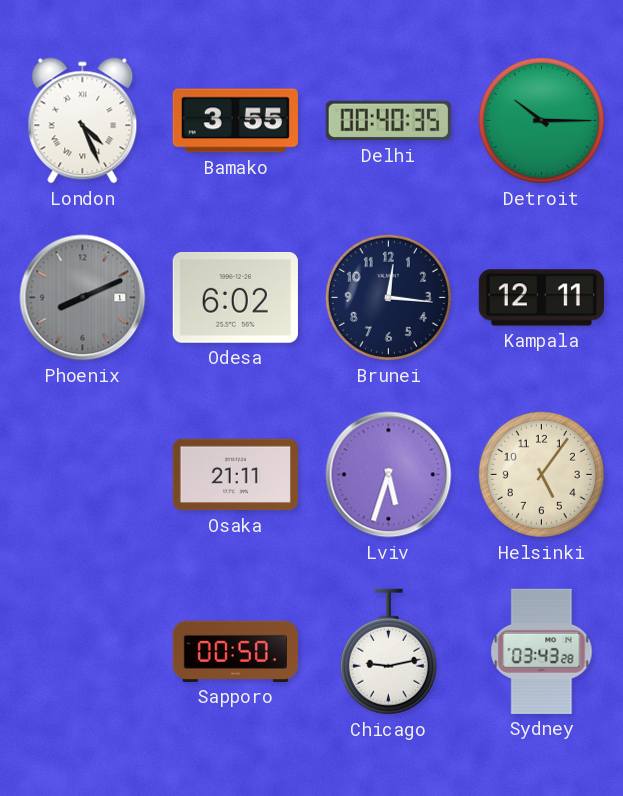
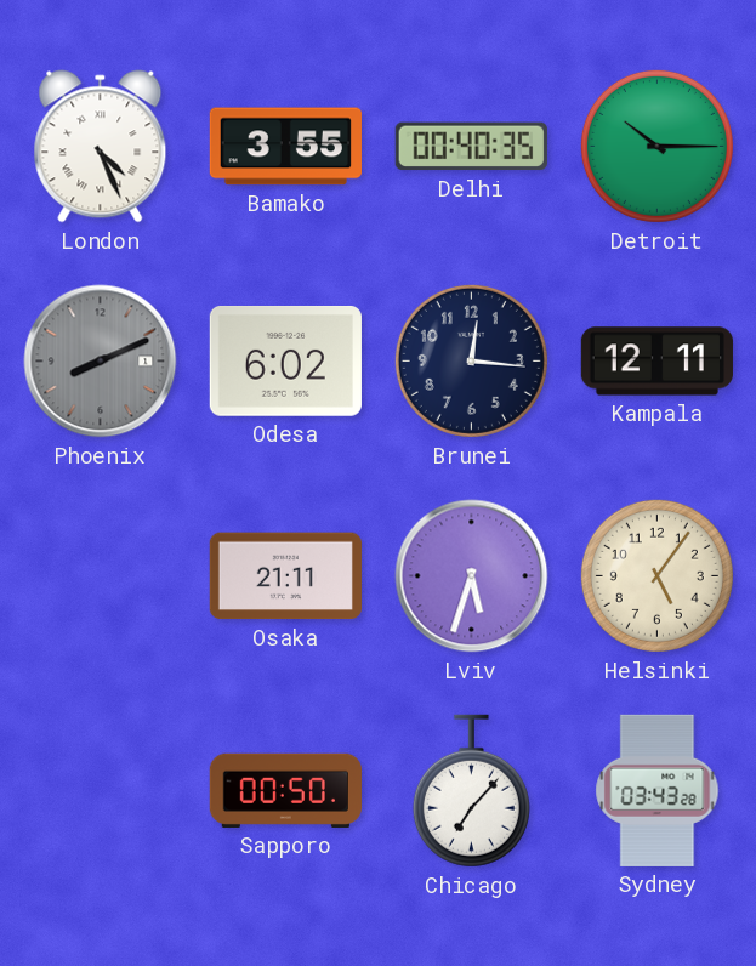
Chicago: 9:13 -> 7:07 (471, 791)
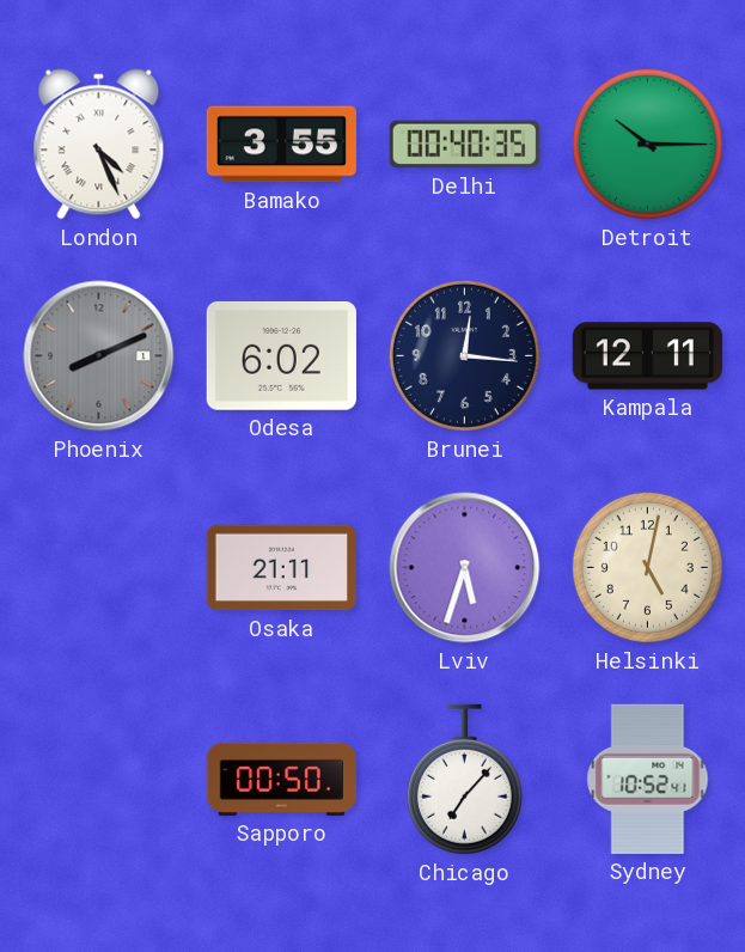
Helsinki: 5:06 -> 5:02 (647, 567)
Sydney: 03:43 -> 10:52 (648, 779)
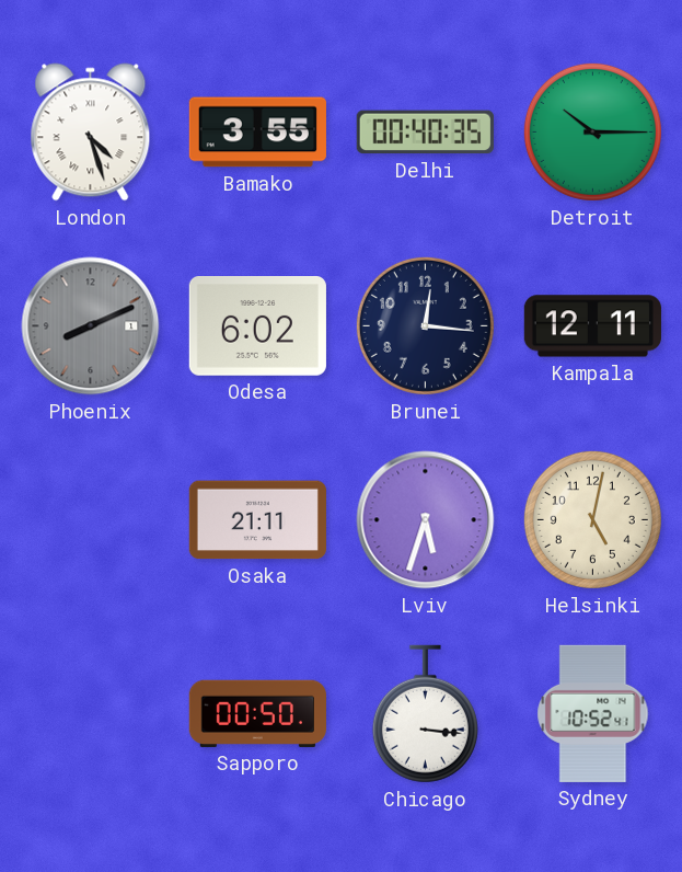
London: 4:26 -> 4:27 (91, 133)
Chicago: 7:07 -> 3:16 (425, 714)
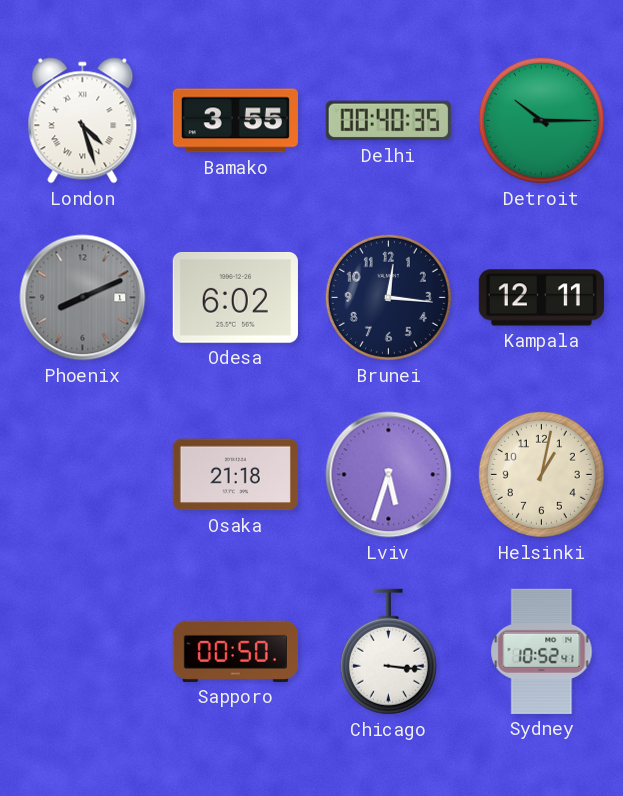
Osaka: 21:11 -> 21:18 (235, 475)
Helsinki: 5:02 -> 1:02 (541, 474)
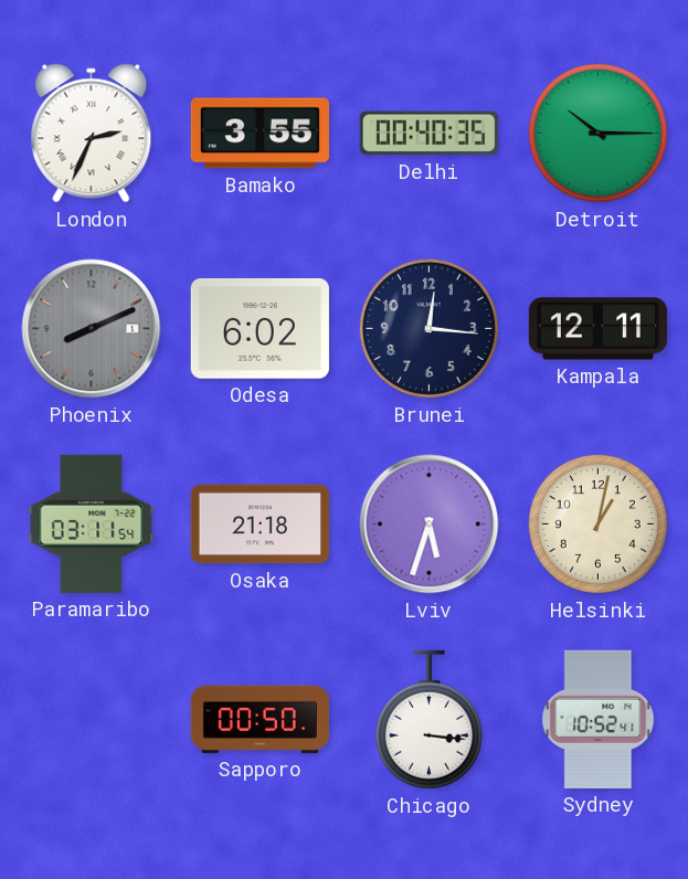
London: 4:27 -> 2:34 (92, 134)
Paramaribo: none -> 03:11 (92, 523)
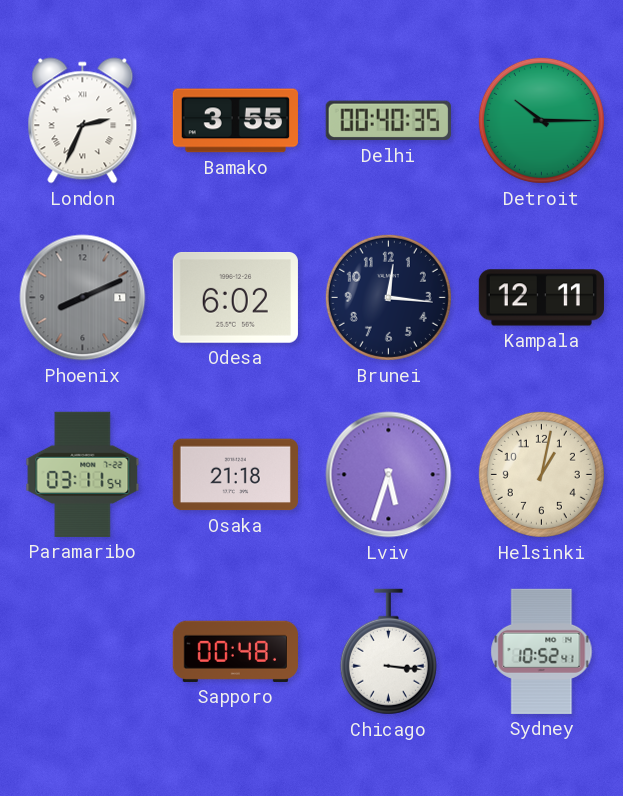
Sapporo: 00:50 -> 00:48 (235, 651)
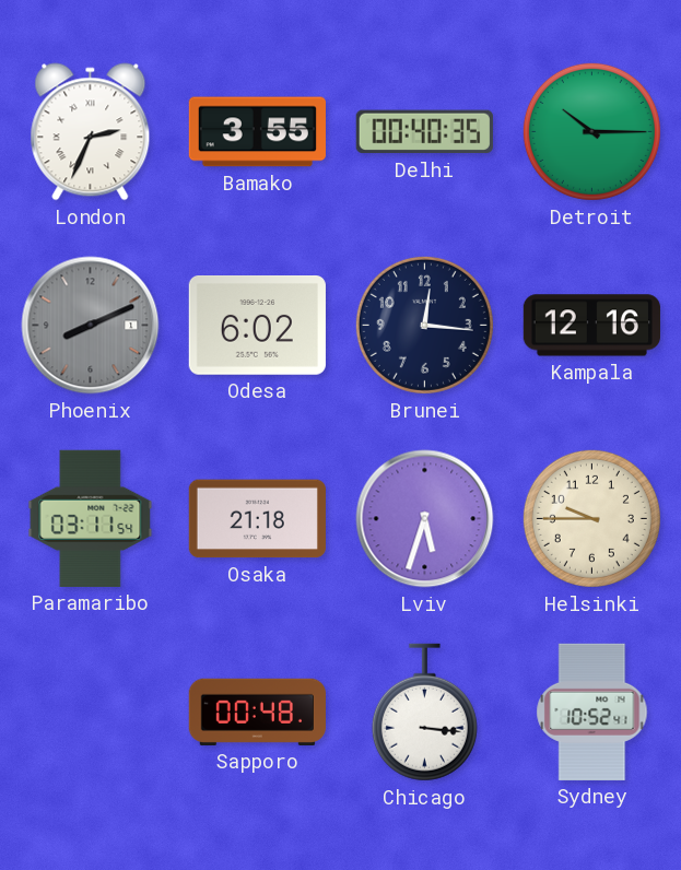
Kampala: 12:11 -> 12:16 (591, 326)
Helsinki: 1:02 -> 9:45 (591, 518)
